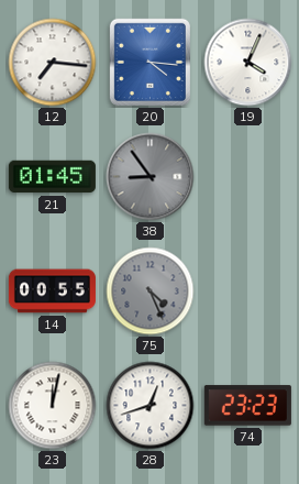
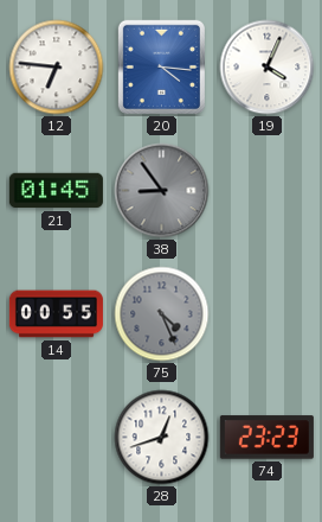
12: 7:16 -> 6:46 (57, 68)
23: 12:02 -> none (53, 406)
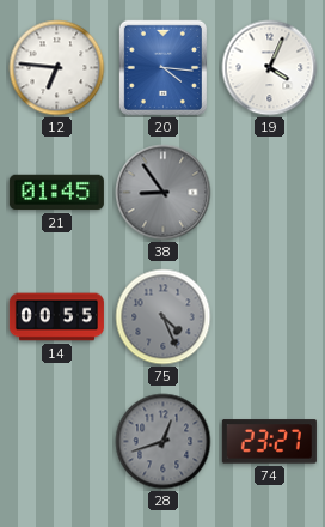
28 dial: white -> grey (164, 442)
74: 23:23 -> 23:27 (269, 442)
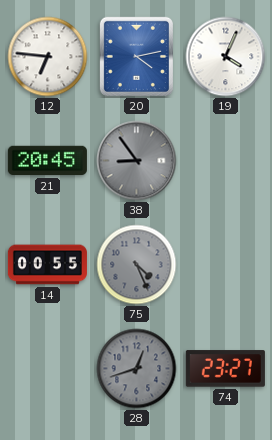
20: 4:16 -> 4:13 (136, 56)
21: 01:45 -> 20:45 (47, 161)
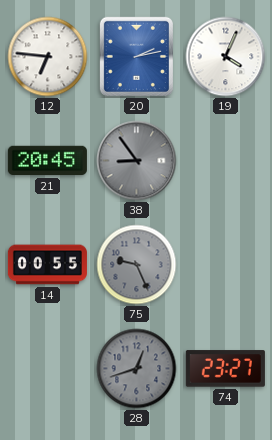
20: 4:13 -> 2:13 (136, 56)
75: 4:26 -> 9:26 (137, 265)
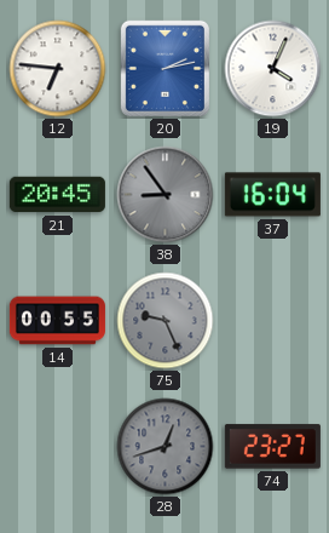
37: none -> 16:04 (272, 195)
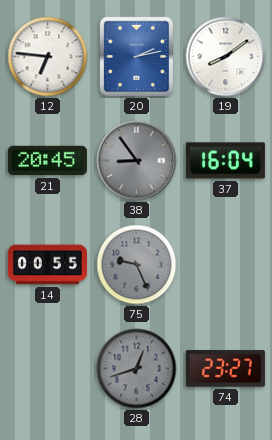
19: 4:04 -> 8:09 (226, 57)
